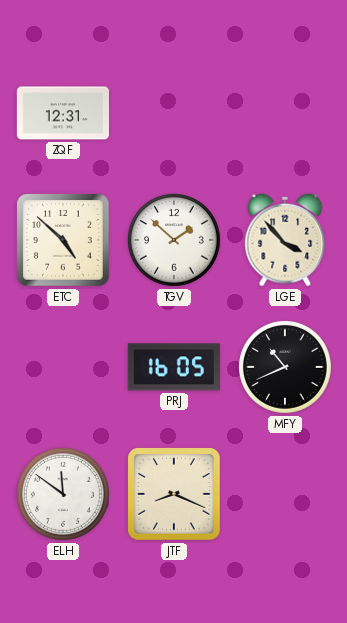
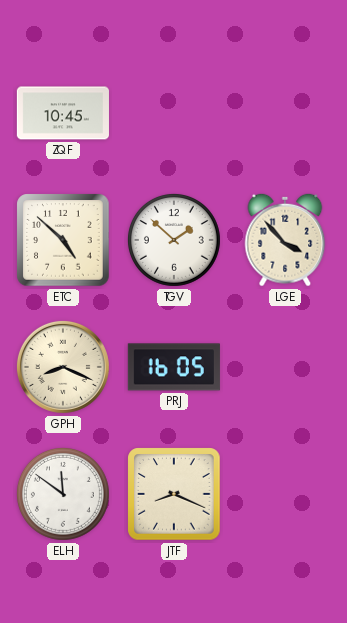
ZQF: 12:31 -> 10:45 (63, 113)
GPH: none -> 8:19 (63, 367)
MFY: 10:41 -> none (285, 367)
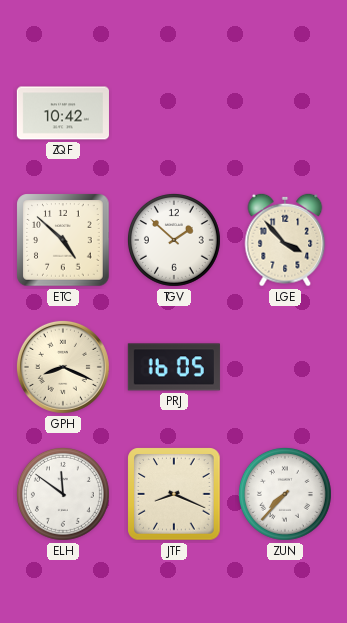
ZQF: 10:45 -> 10:42 (63, 113)
ZUN: none -> 7:37 (285, 494)
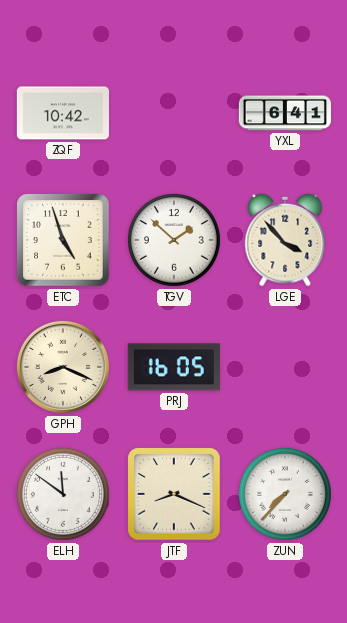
YXL: none -> 6:41 (285, 113)
ETC: 4:52 -> 4:57 (63, 240)
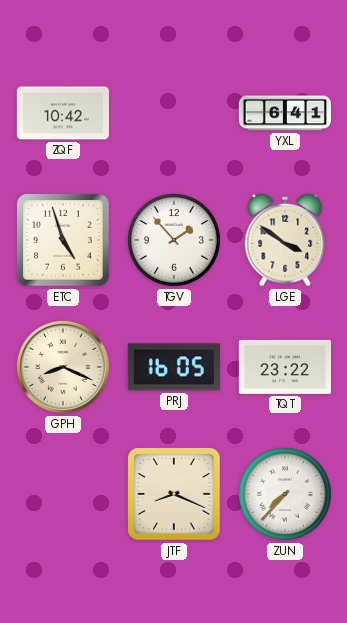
TGV: 1:52 -> 1:53 (174, 240)
LGE: 3:53 -> 3:51 (285, 240)
TQT: none -> 23:22 (285, 367)
ELH: 11:51 -> none (63, 494)
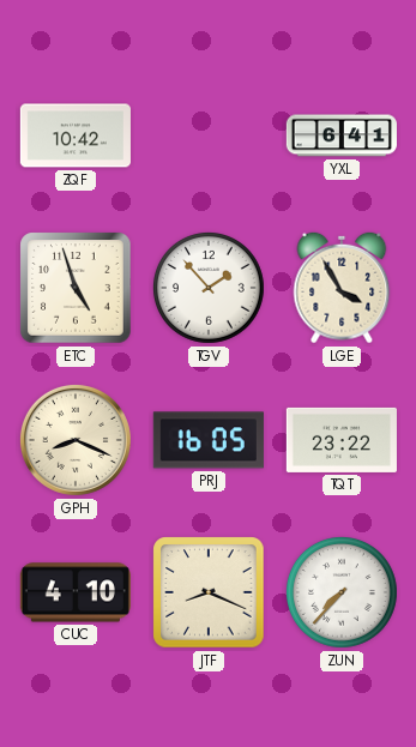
LGE: 3:51 -> 3:55 (342, 288)
CUC: none -> 4:10 (76, 592)
